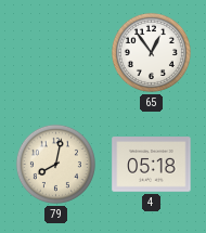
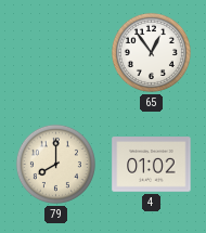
79: 8:02 -> 8:00 (55, 164)
4: 05:18 -> 01:02 (152, 165)
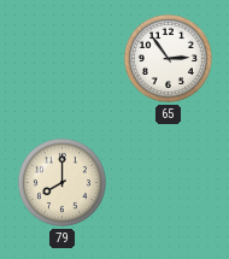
65: 12:54 -> 2:54 (168, 58)
4: 01:02 -> none (152, 165)
